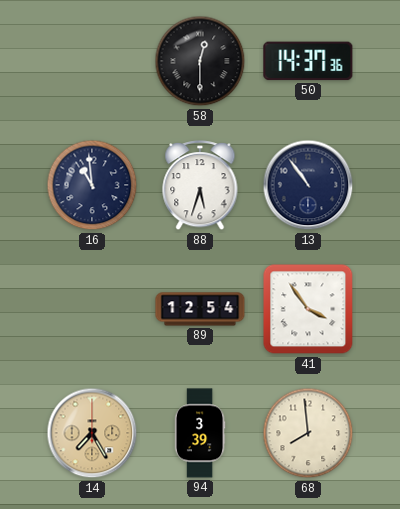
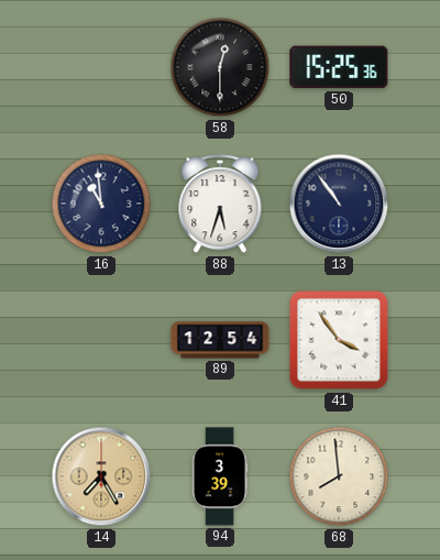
50: 14:37 -> 15:25 (339, 67)
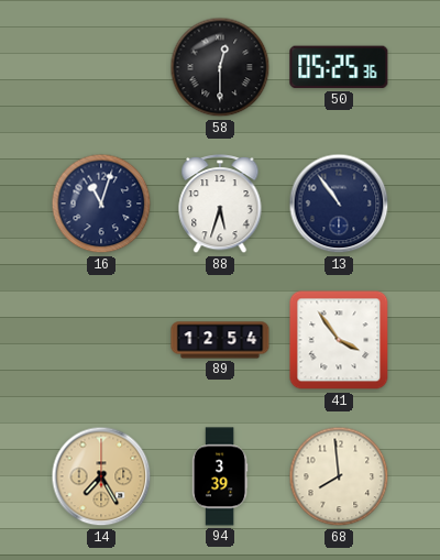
50: 15:25 -> 05:25 (339, 67)
16: 10:59 -> 11:03 (101, 204)
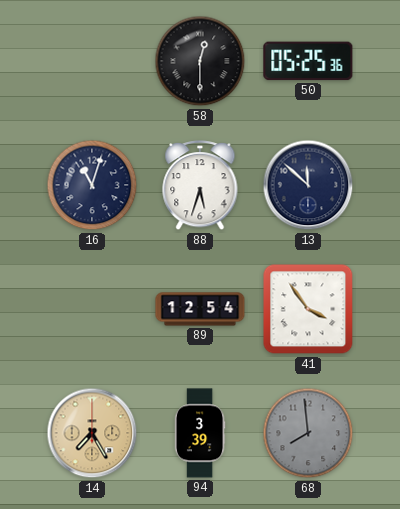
13: 10:54 -> 11:52 (308, 185)
68 dial: cream -> grey (308, 433)
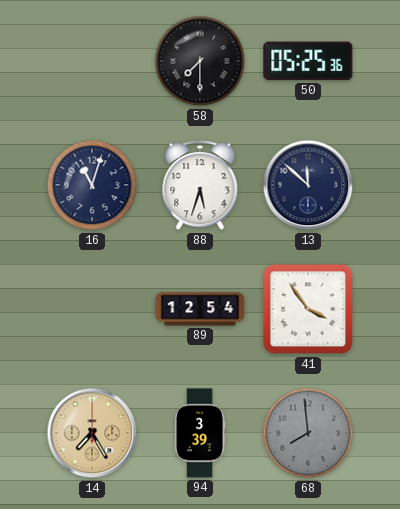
58: 12:30 -> 7:30 (200, 61)
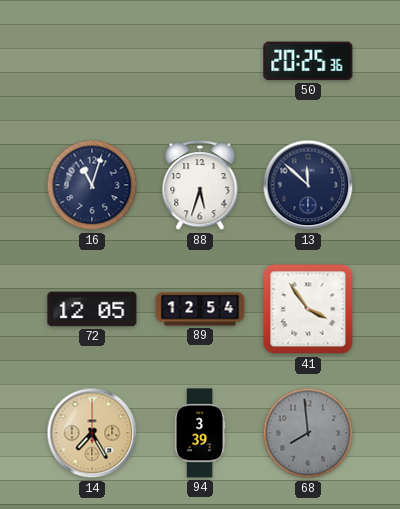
58: 7:30 -> none (200, 61)
50: 05:25 -> 20:25 (308, 61)
72: none -> 12:05 (92, 309)
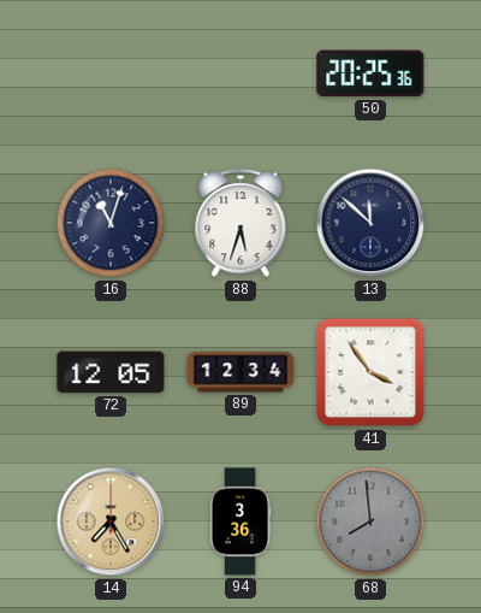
89: 12:54 -> 12:34 (240, 372)
94: 3:39 -> 3:36 (240, 521)
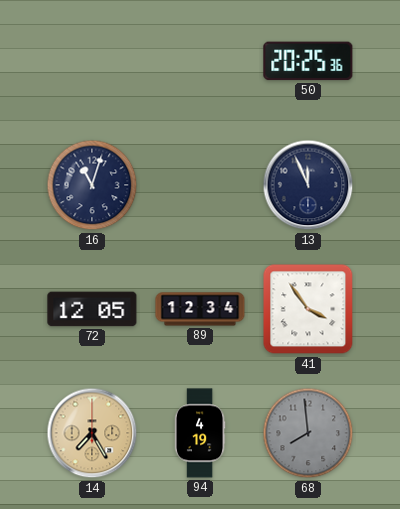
88: 5:33 -> none (240, 224)
13: 11:52 -> 11:56 (308, 185)
94: 3:36 -> 4:19 (200, 433)
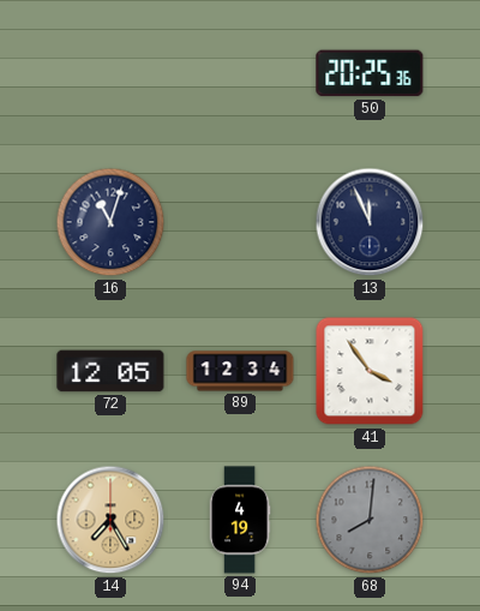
68: 7:59 -> 8:01 (370, 520)
